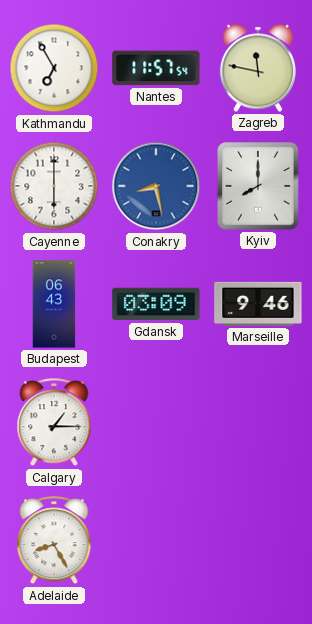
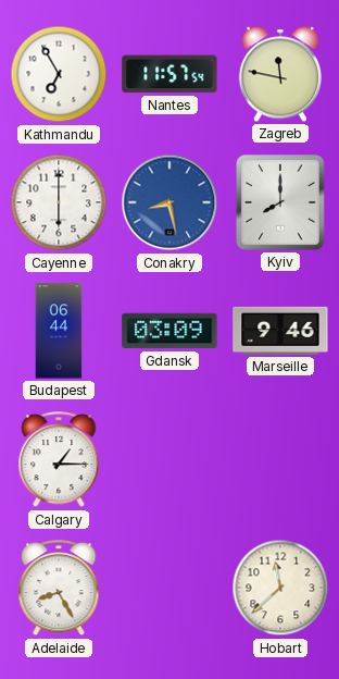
Budapest: 06:43 -> 06:44 (59, 331)
Hobart: none -> 11:38 (280, 588)
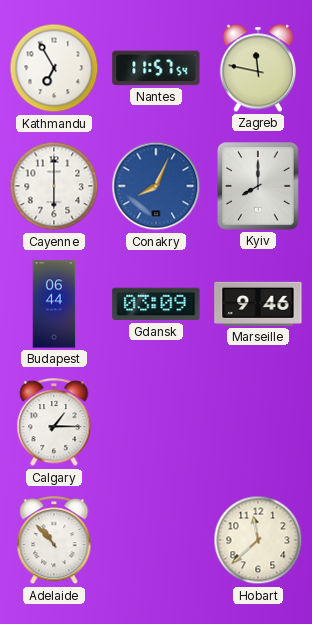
Conakry: 8:28 -> 8:04 (156, 186)
Adelaide: 8:25 -> 10:53 (54, 541)
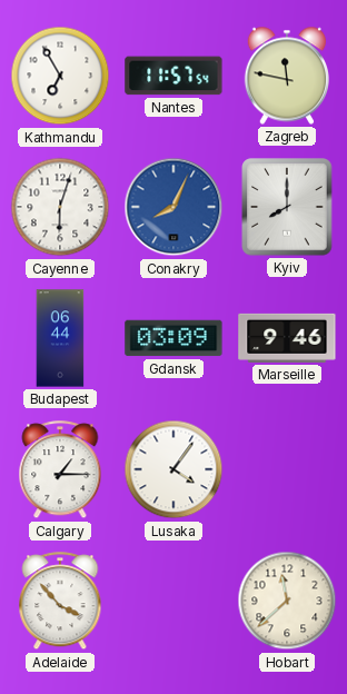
Cayenne: 6:00 -> 6:03 (60, 207)
Lusaka: none -> 4:06 (173, 469)
Adelaide: 10:53 -> 3:53 (60, 602)
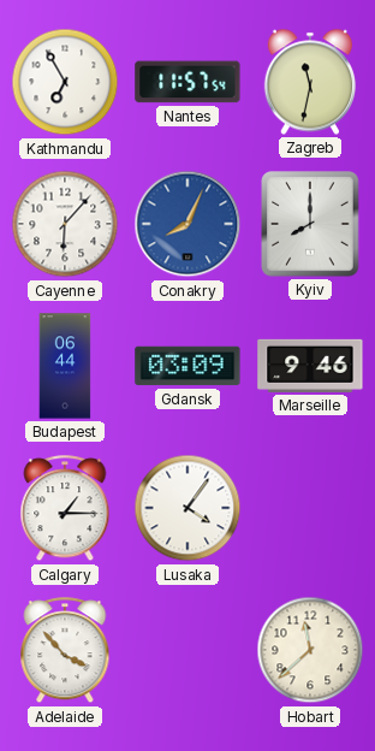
Zagreb: 11:47 -> 11:32 (309, 82)
Cayenne: 6:03 -> 6:07 (65, 224)
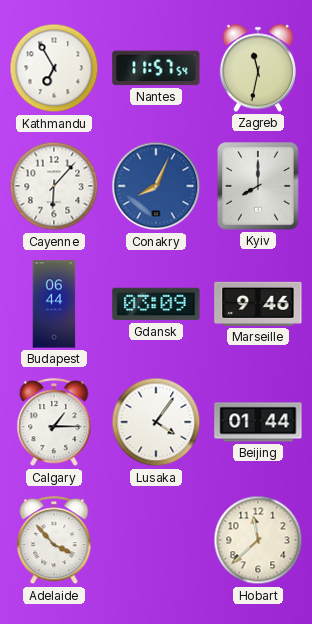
Beijing: none -> 01:44 (258, 422)
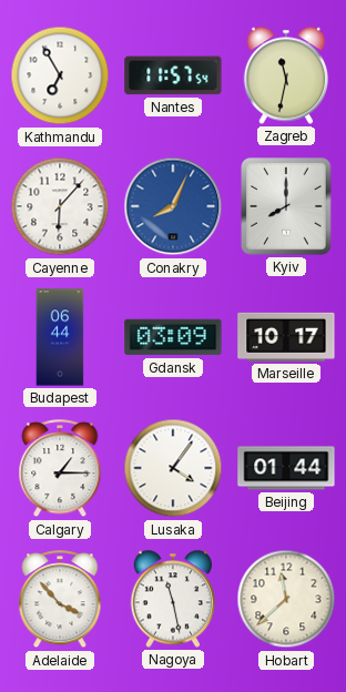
Marseille: 9:46 -> 10:17 (286, 337)
Nagoya: none -> 11:28 (172, 599)
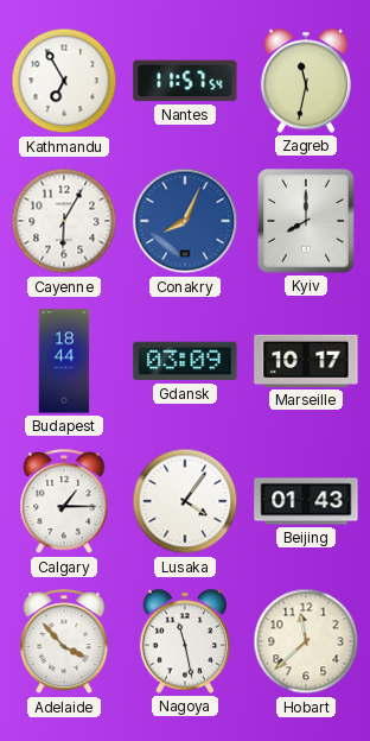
Cayenne: 6:07 -> 6:05 (64, 221)
Budapest: 06:44 -> 18:44 (64, 361)
Beijing: 01:44 -> 01:43 (306, 501)
